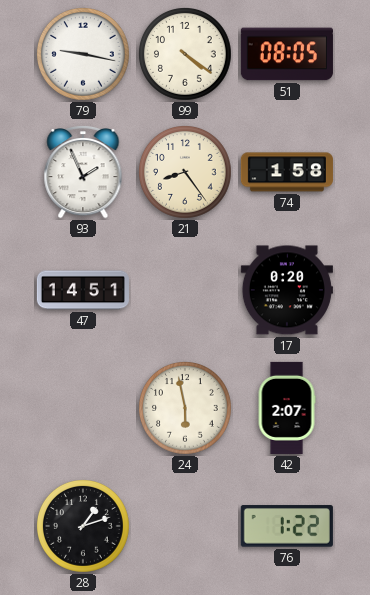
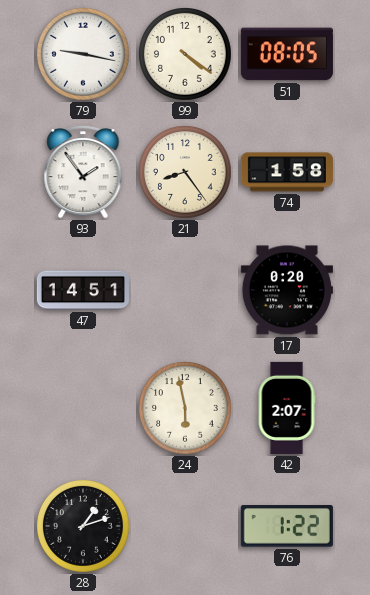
93: 1:56 -> 1:54 (83, 172)
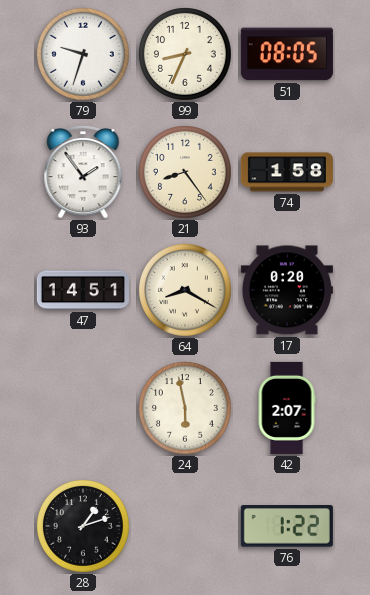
79: 9:17 -> 9:33 (84, 55)
99: 4:21 -> 8:34 (186, 55)
64: none -> 8:20 (186, 291)
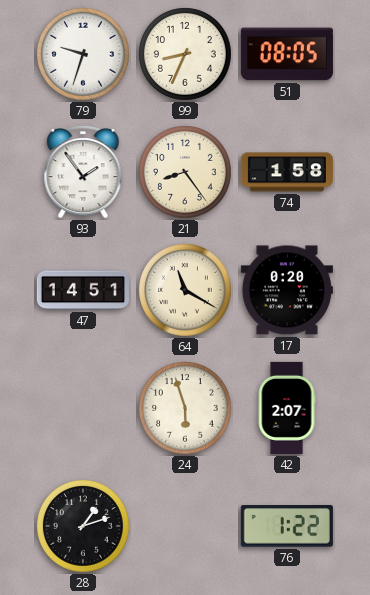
64: 8:20 -> 11:20 (186, 291)
24: 5:58 -> 5:57 (186, 409)
